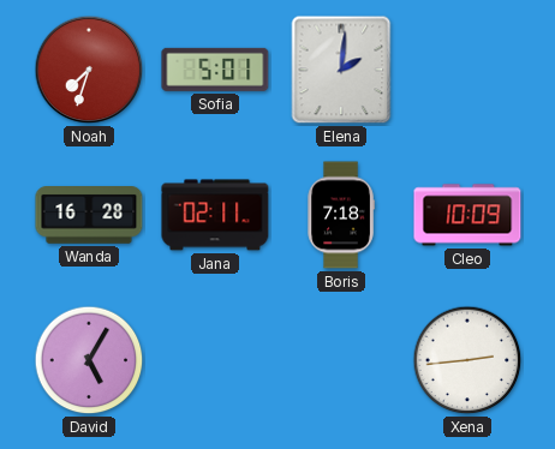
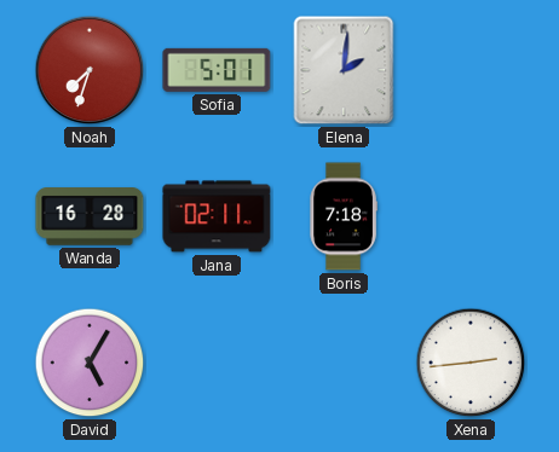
Cleo: 10:09 -> none (467, 215)
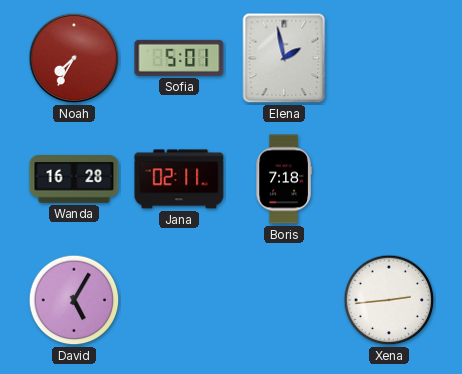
Noah: 7:33 -> 7:35 (74, 58)
Elena: 2:01 -> 1:58 (284, 58)
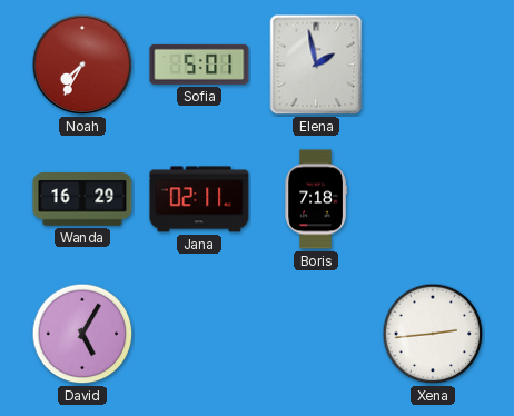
Wanda: 16:28 -> 16:29 (82, 200)
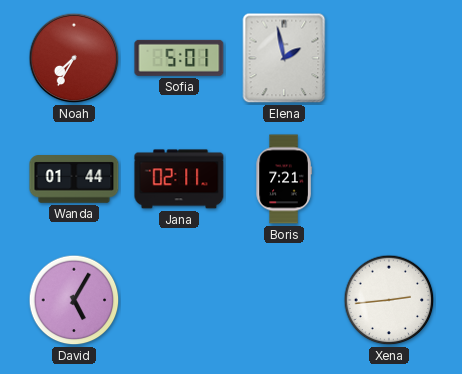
Wanda: 16:29 -> 01:44 (74, 180)
Boris: 7:18 -> 7:21 (284, 179)
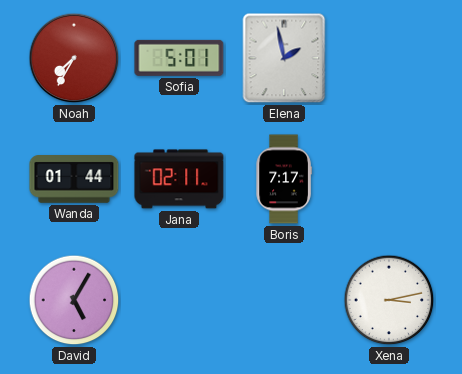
Boris: 7:21 -> 7:17 (284, 179)
Xena: 2:44 -> 3:13 (389, 300)
